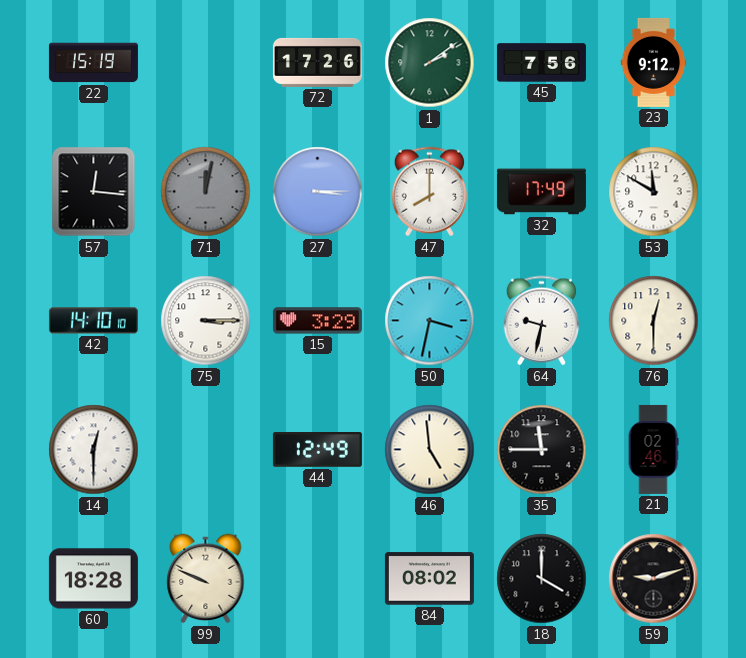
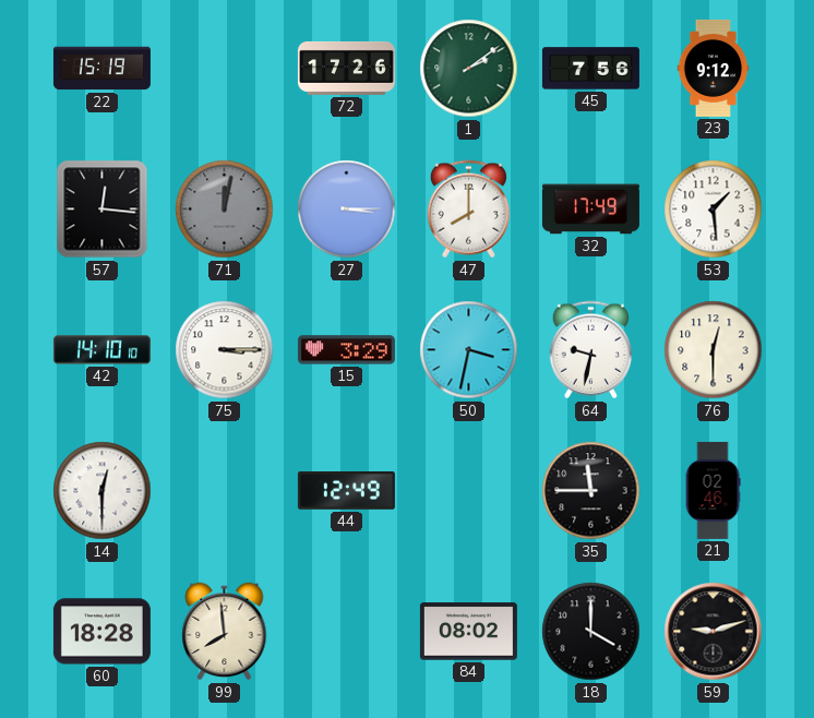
53: 11:50 -> 1:29 (714, 210)
46: 4:59 -> none (430, 450)
99: 9:49 -> 7:59 (225, 632)
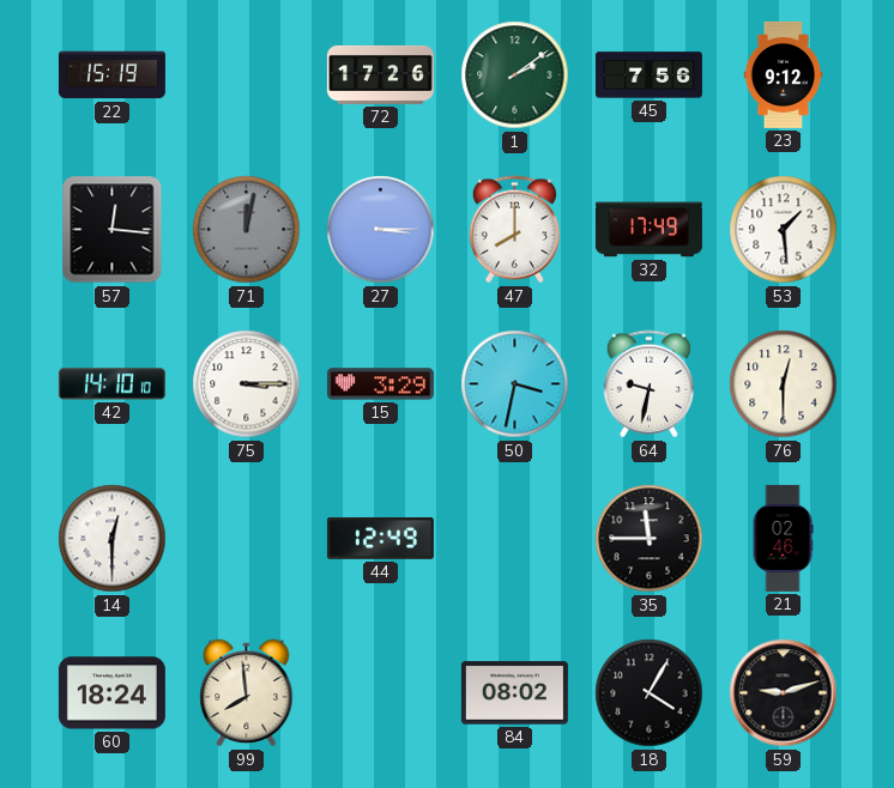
60: 18:28 -> 18:24 (111, 693)
18: 4:00 -> 4:05 (650, 693)
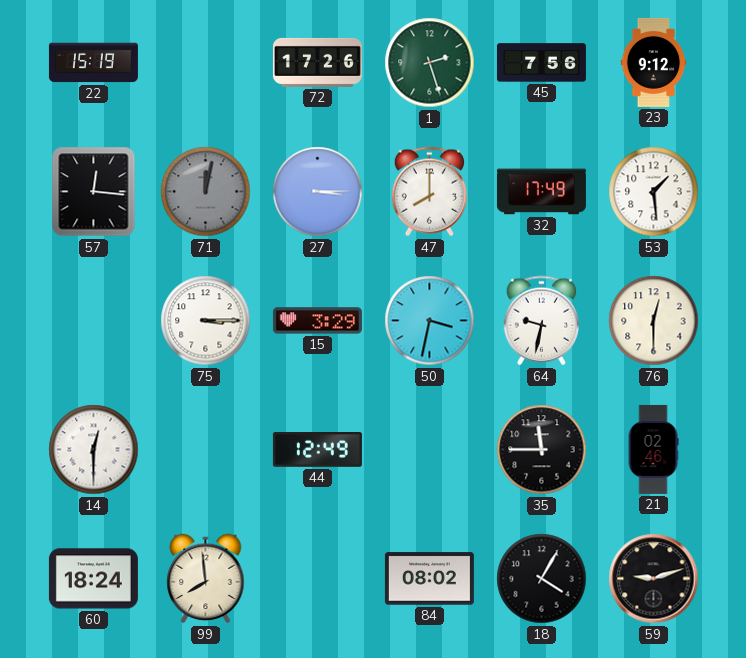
1: 2:09 -> 2:27 (430, 63)
42: 14:10 -> none (111, 384)
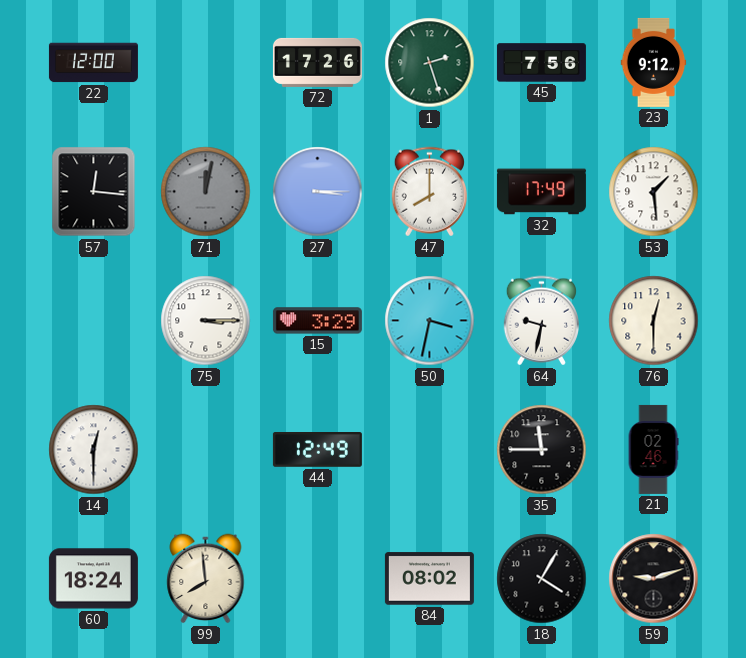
22: 15:19 -> 12:00 (93, 63)
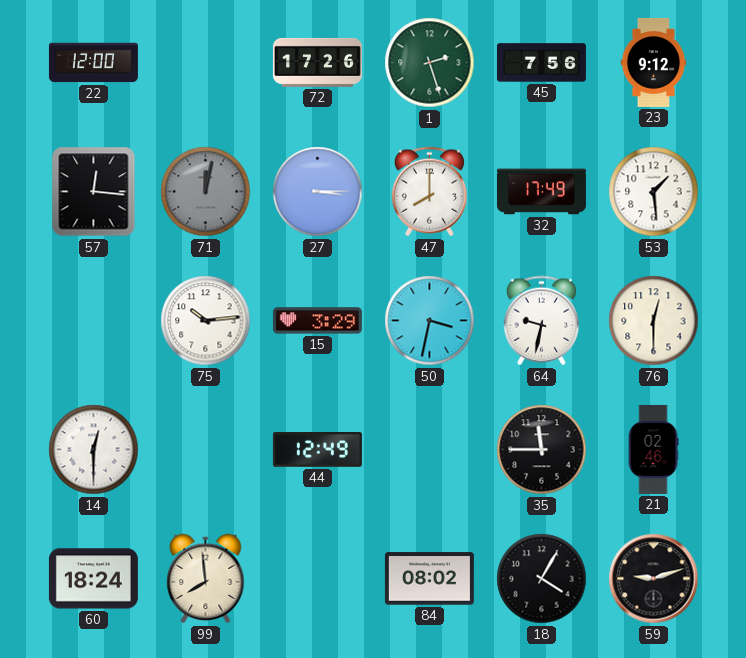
75: 3:15 -> 10:14 (206, 321)
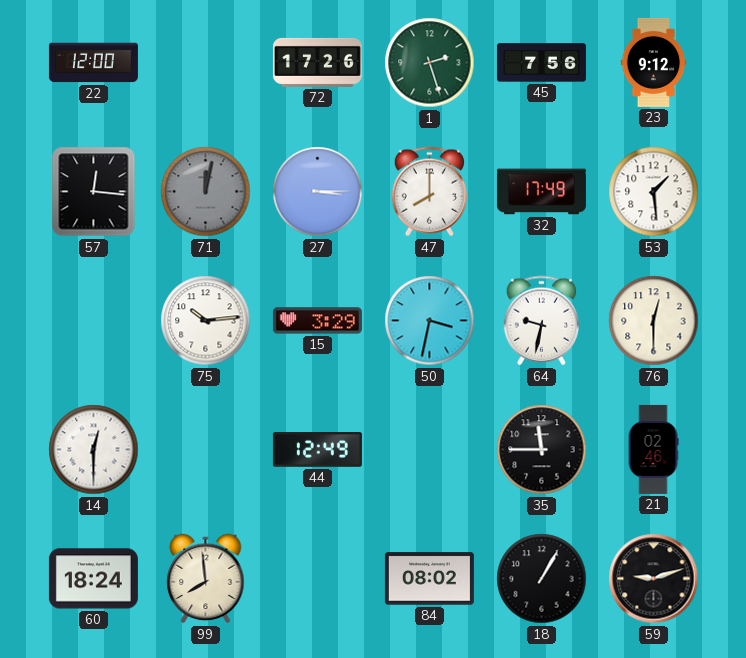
18: 4:05 -> 1:05 (542, 579)
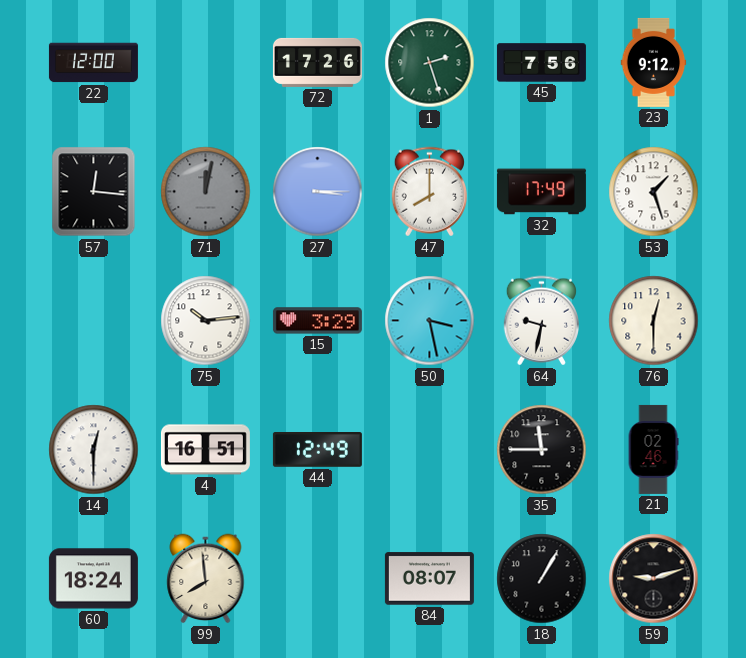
53: 1:29 -> 1:27 (654, 192)
50: 3:32 -> 3:28 (430, 321)
4: none -> 16:51 (205, 450)
84: 08:02 -> 08:07 (429, 579)
